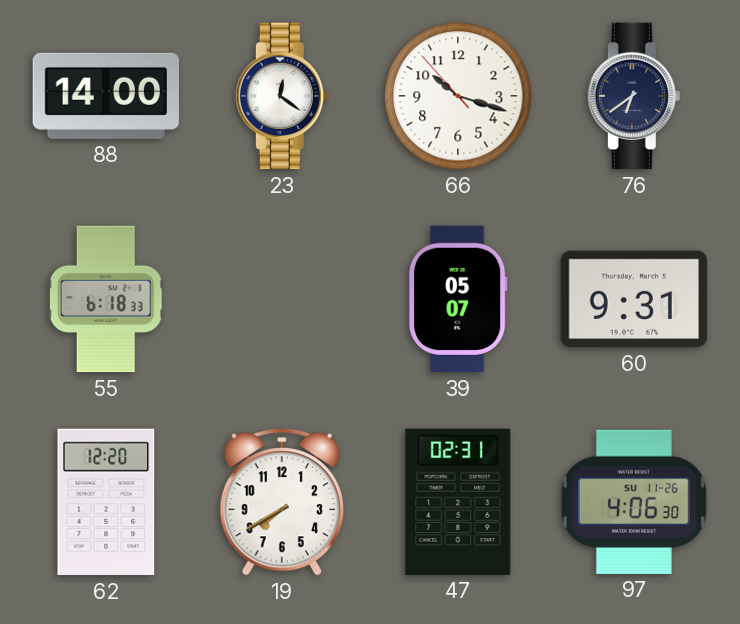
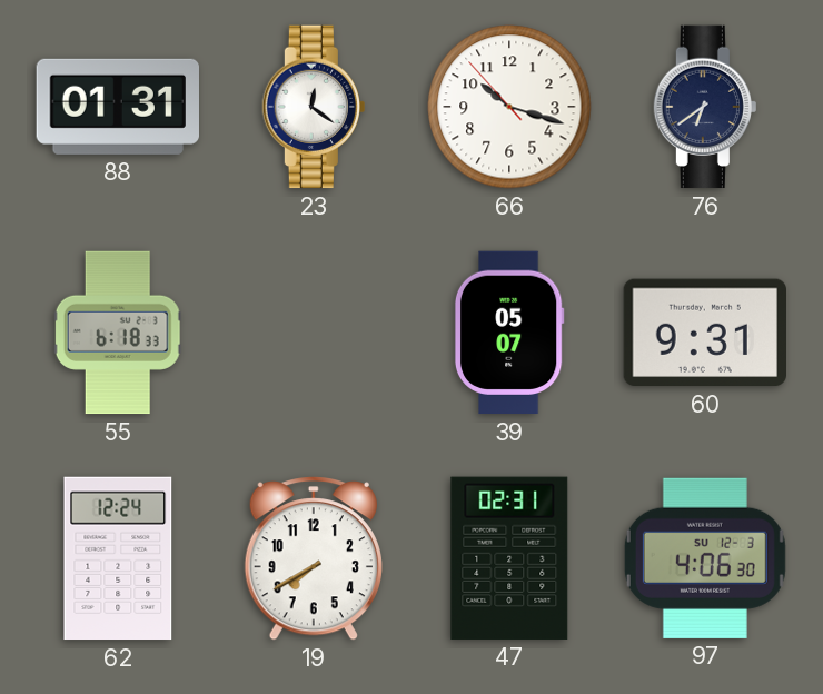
88: 14:00 -> 01:31 (117, 107)
62: 12:20 -> 12:24 (118, 558)
97 date: SU 11-26 -> SU 12-3 (705, 558)
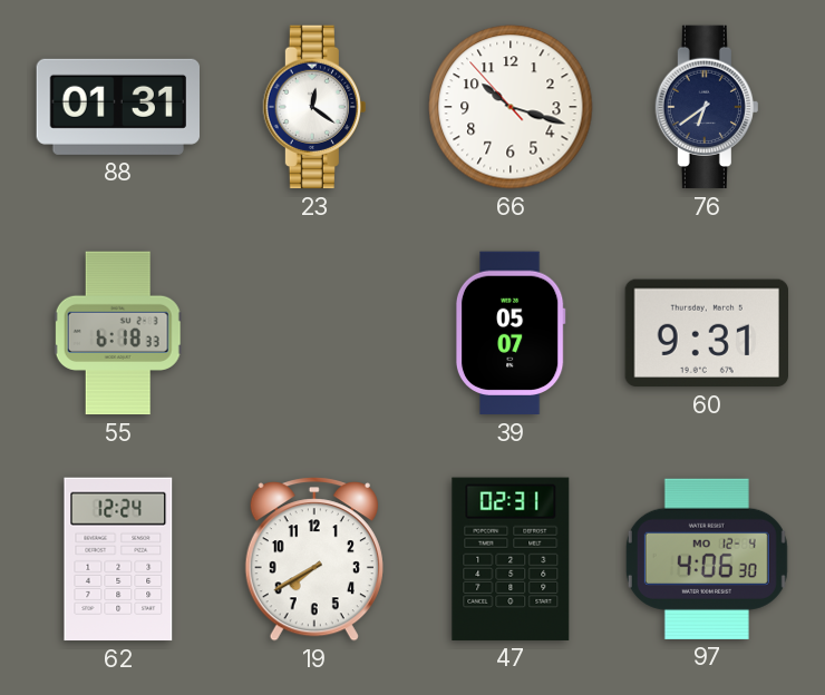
97 date: SU 12-3 -> MO 12-4 (707, 559)
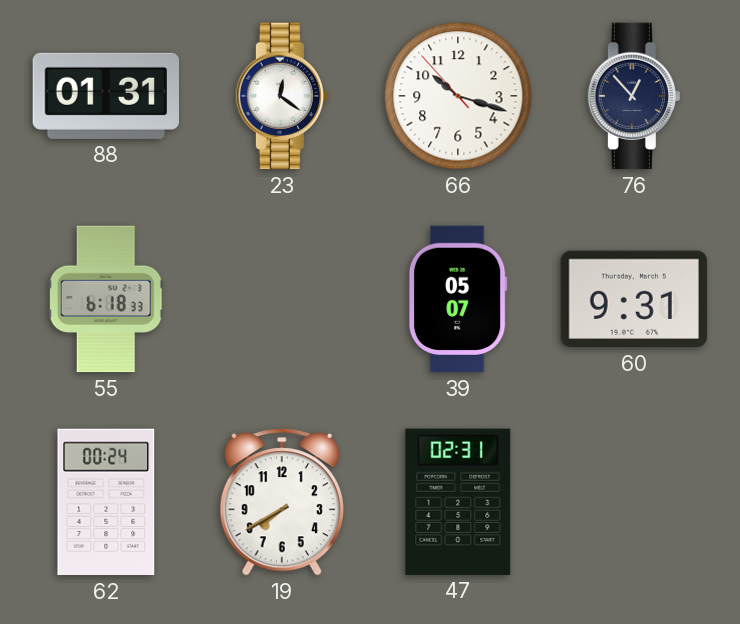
76: 6:39 -> 12:53 (634, 96)
62: 12:24 -> 00:24 (106, 502)
97: 4:06 -> none (707, 559)
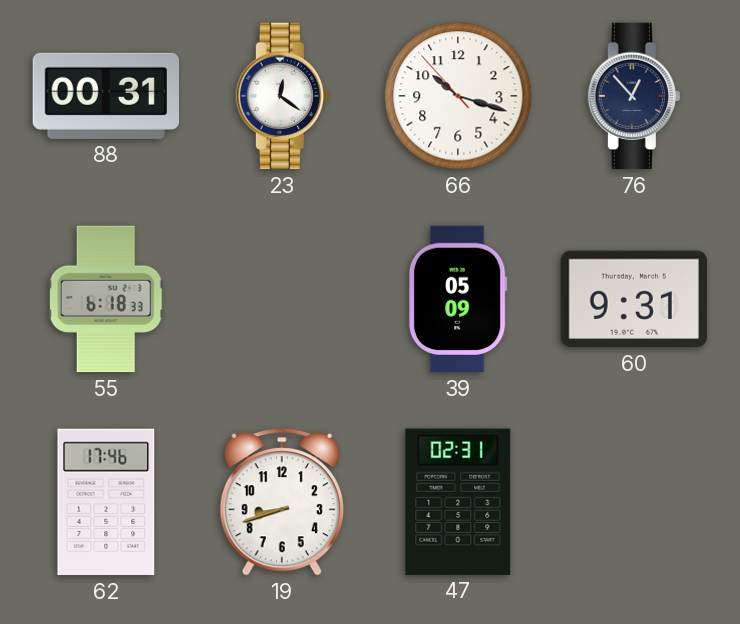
88: 01:31 -> 00:31 (105, 96)
39: 05:07 -> 05:09 (458, 299)
62: 00:24 -> 17:46 (106, 502)
19: 7:40 -> 8:42 (282, 502)
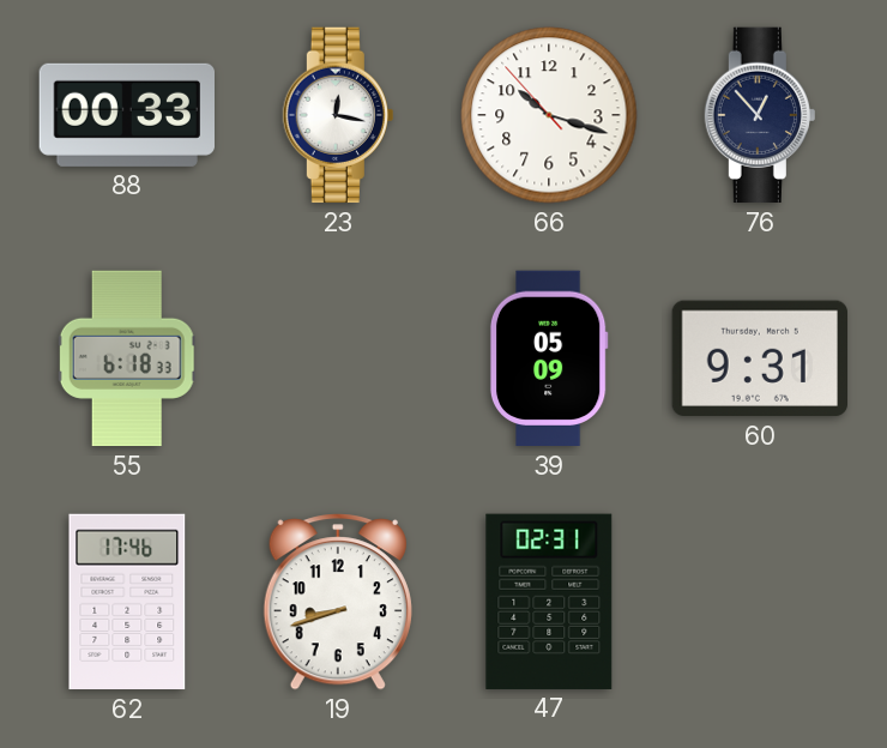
88: 00:31 -> 00:33 (126, 115)
23: 12:21 -> 12:17 (338, 115)
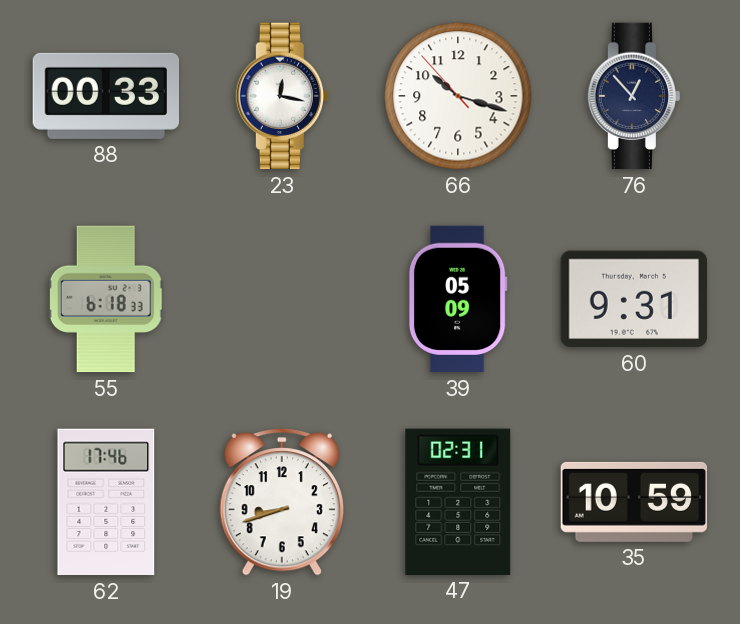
35: none -> 10:59 (634, 502)
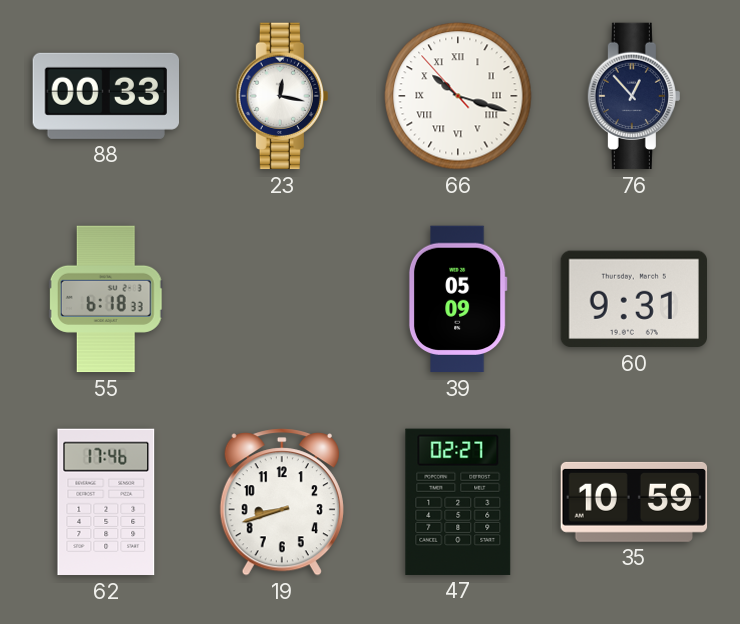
66 numerals: Arabic -> Roman (458, 96)
47: 02:31 -> 02:27 (458, 502)
